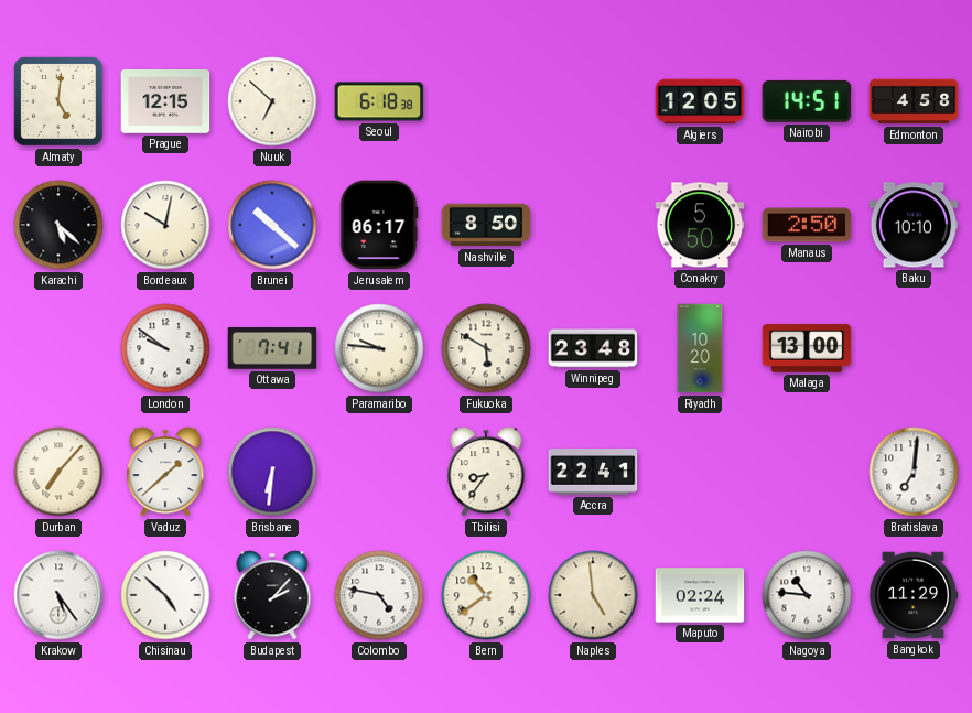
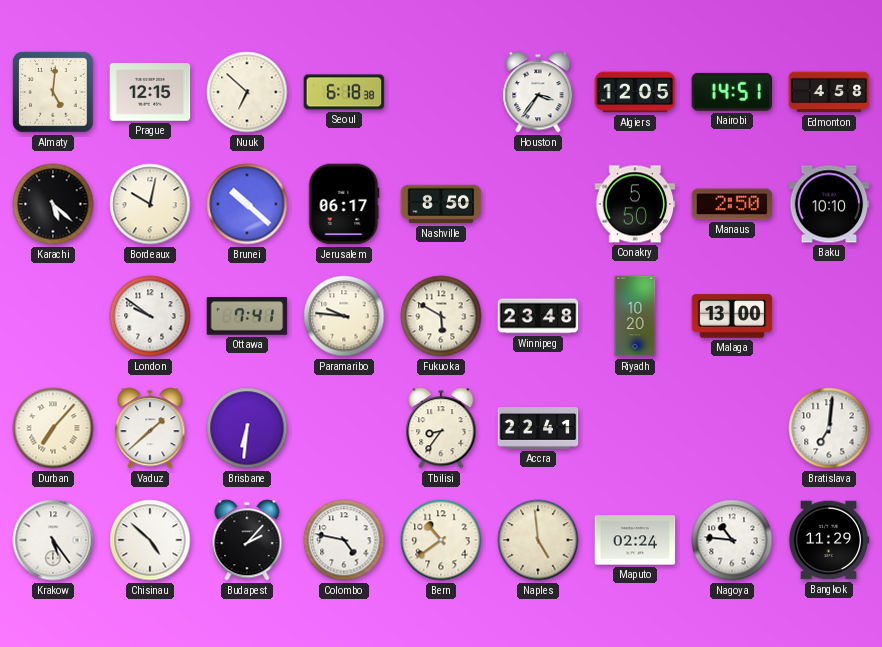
Houston: none -> 3:36 (538, 92)
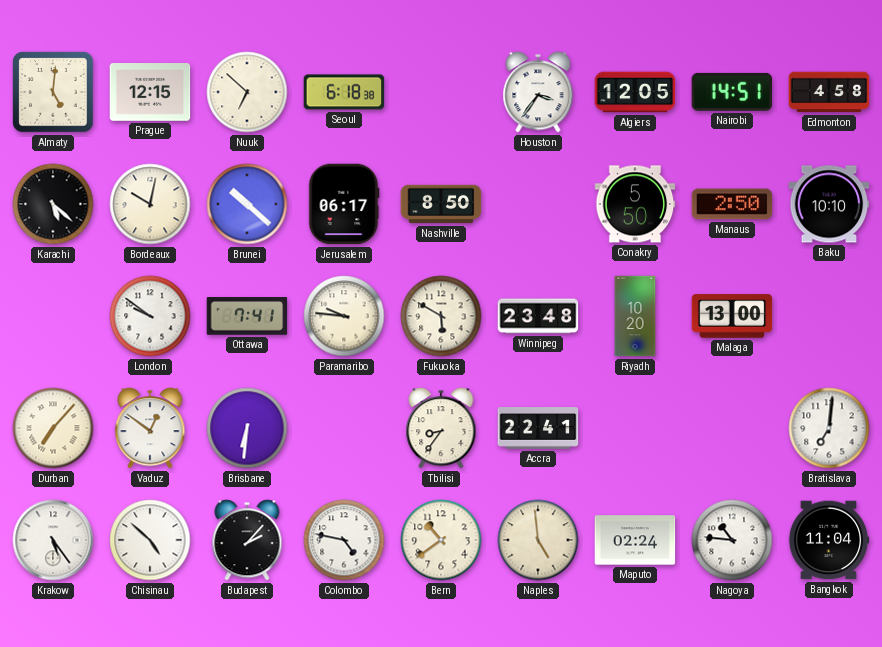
Vaduz: 1:38 -> 12:51 (150, 428)
Bangkok: 11:29 -> 11:04 (829, 540)
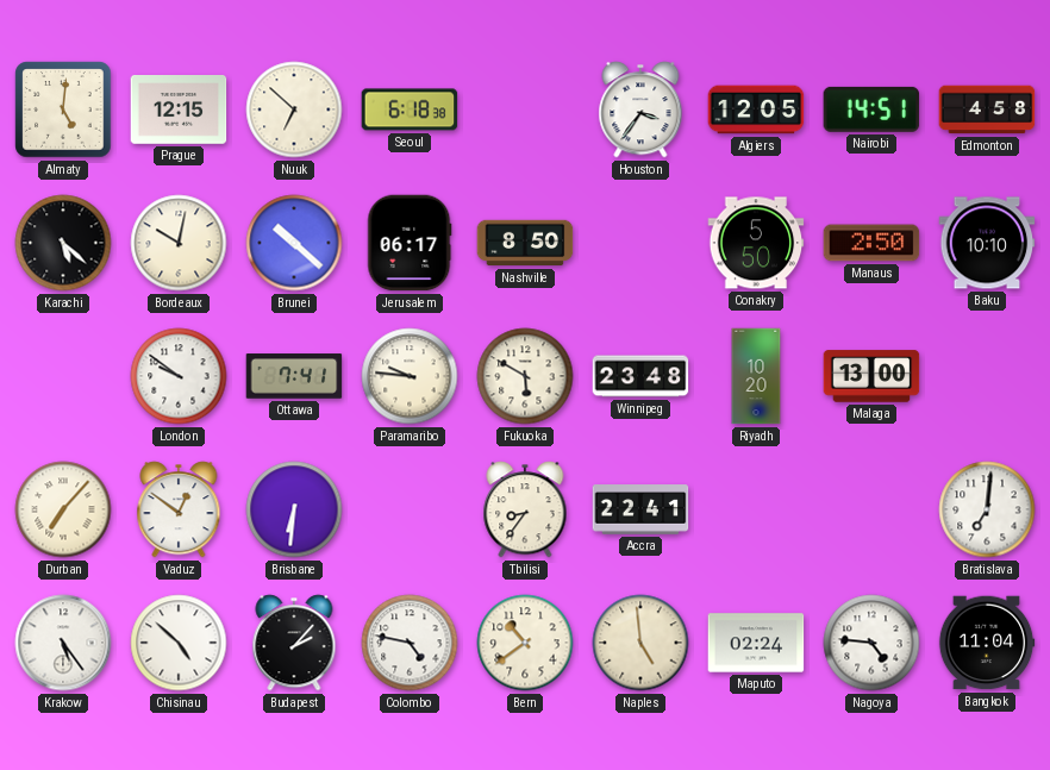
Nagoya: 10:46 -> 4:46 (871, 643)
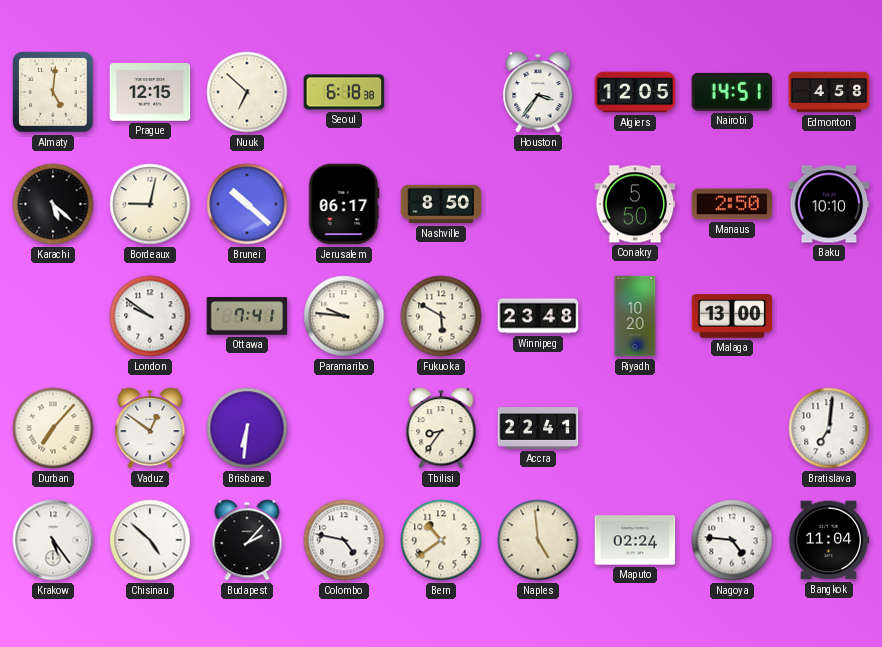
Bordeaux: 10:02 -> 9:02 (150, 204)
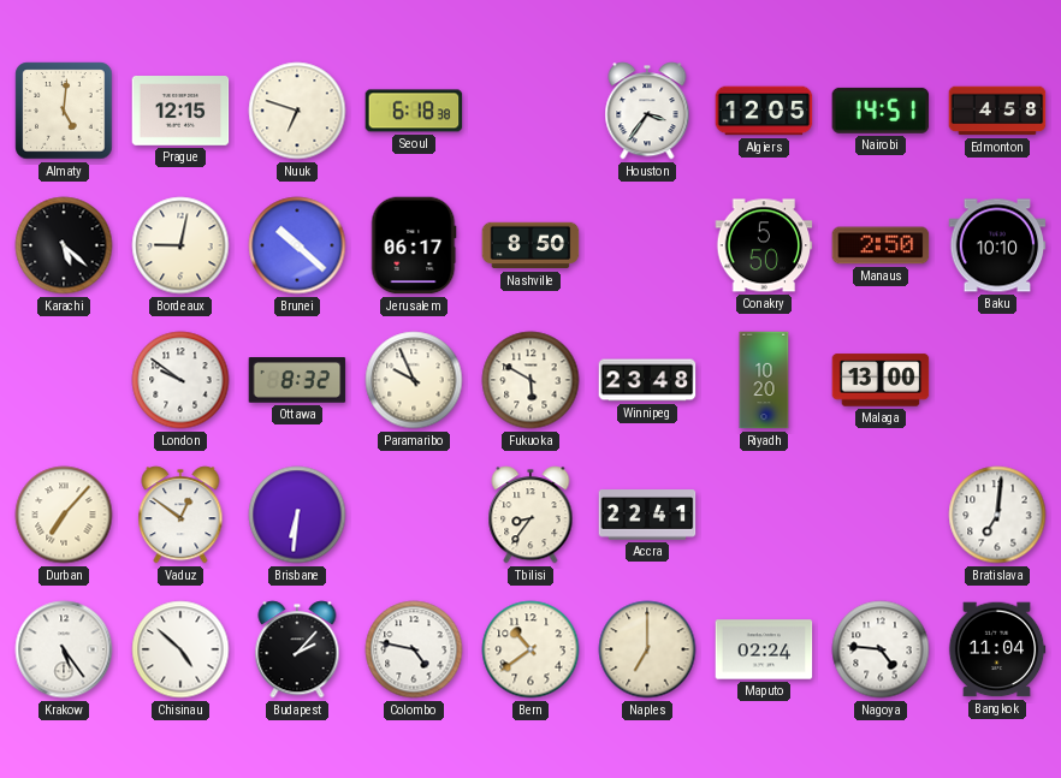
Nuuk: 6:52 -> 6:48 (297, 111)
Ottawa: 7:41 -> 8:32 (297, 380)
Paramaribo: 9:46 -> 9:56 (414, 380)
Naples: 4:59 -> 7:00 (647, 649)
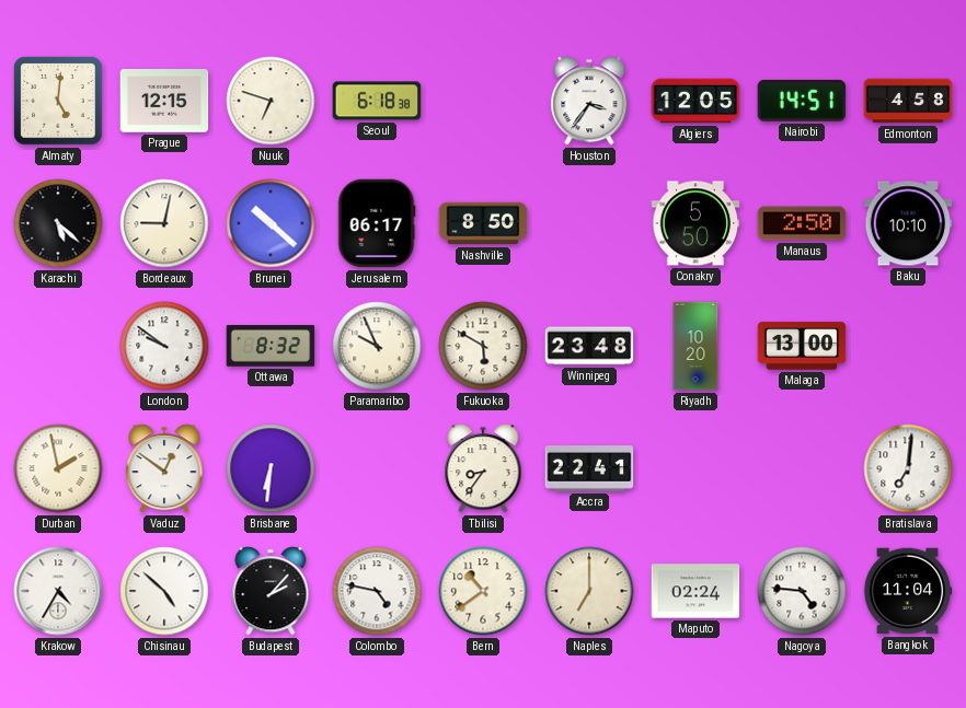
Durban: 7:07 -> 1:58 (58, 468)
Krakow: 5:24 -> 4:35 (58, 591)
